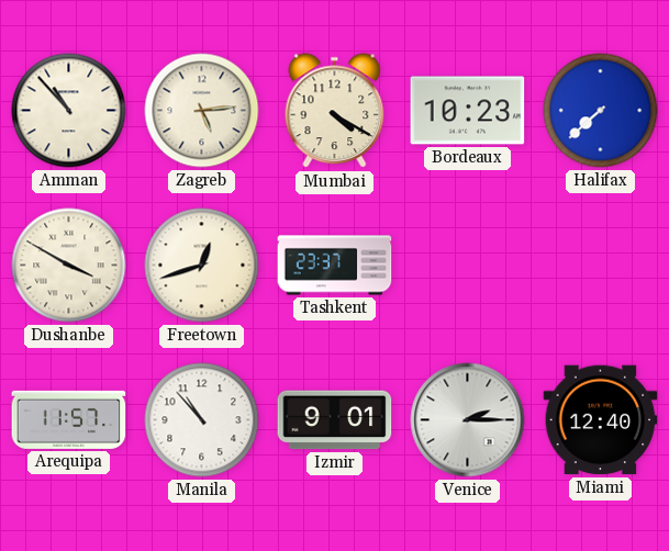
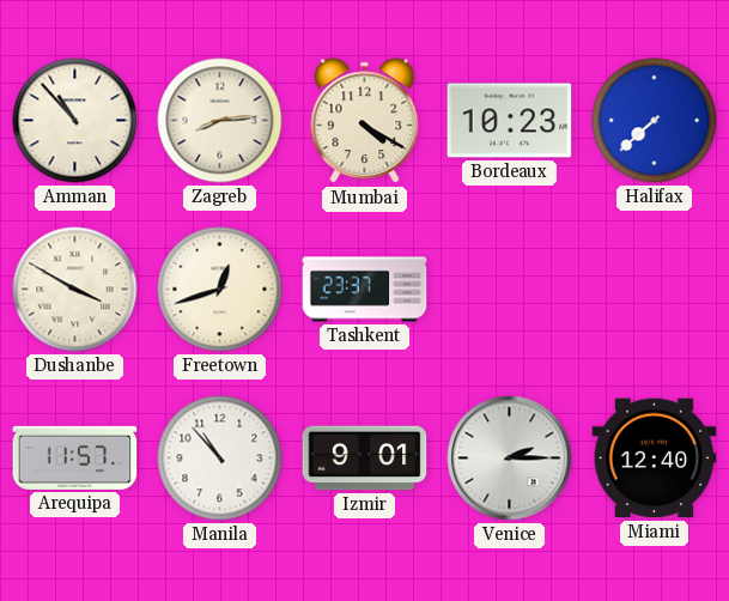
Zagreb: 5:14 -> 8:14 (220, 121)
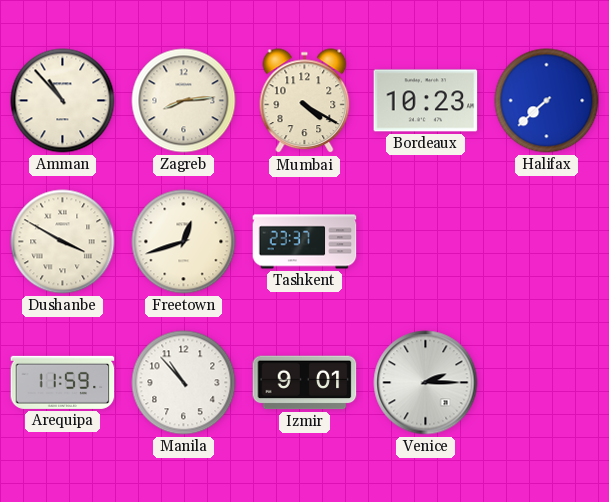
Arequipa: 11:57 -> 11:59 (63, 382)
Miami: 12:40 -> none (655, 459)
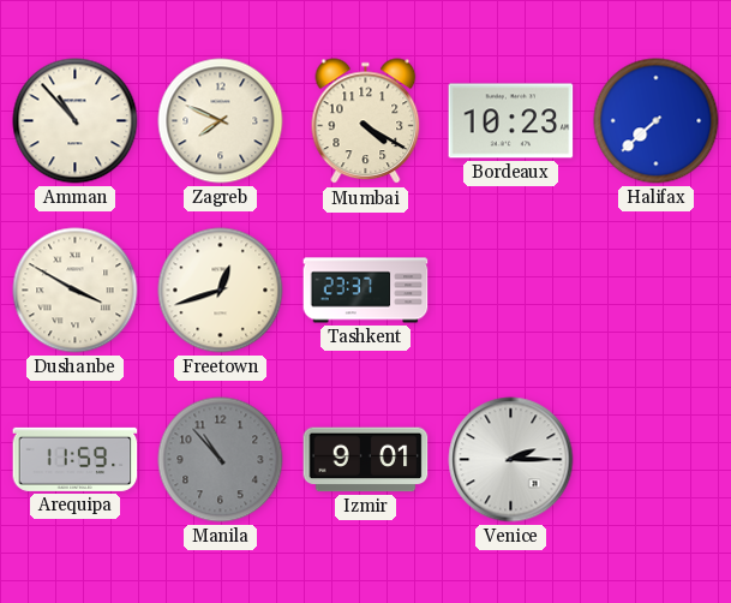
Zagreb: 8:14 -> 7:49 (221, 121)
Manila dial: white -> grey (221, 460)
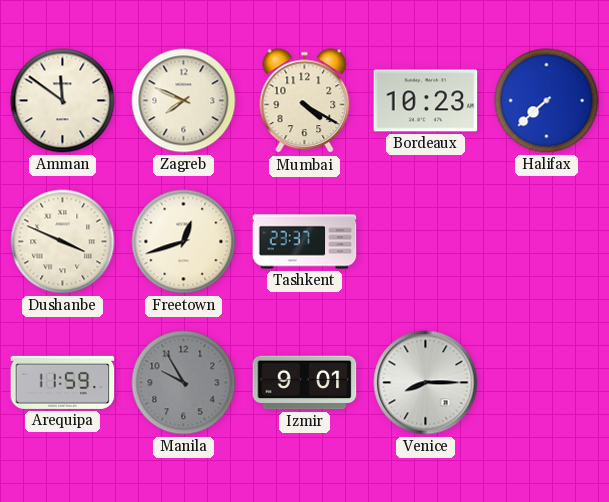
Amman: 10:53 -> 11:51 (63, 101)
Dushanbe: 3:50 -> 3:49 (63, 242)
Manila: 10:53 -> 9:55 (184, 383)
Venice: 2:15 -> 8:15 (426, 383)
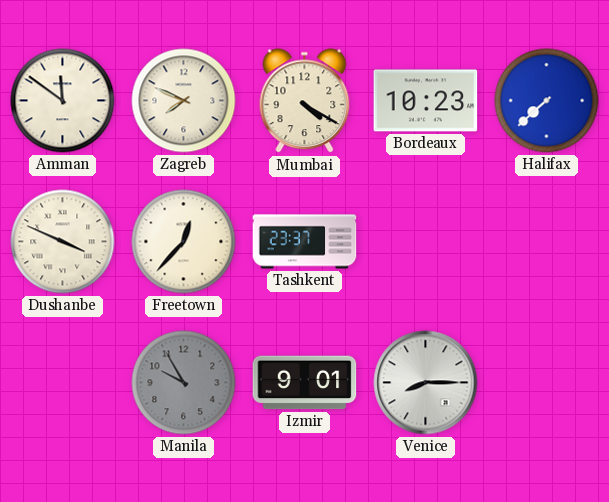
Freetown: 12:42 -> 12:37 (184, 242)
Arequipa: 11:59 -> none (63, 382)
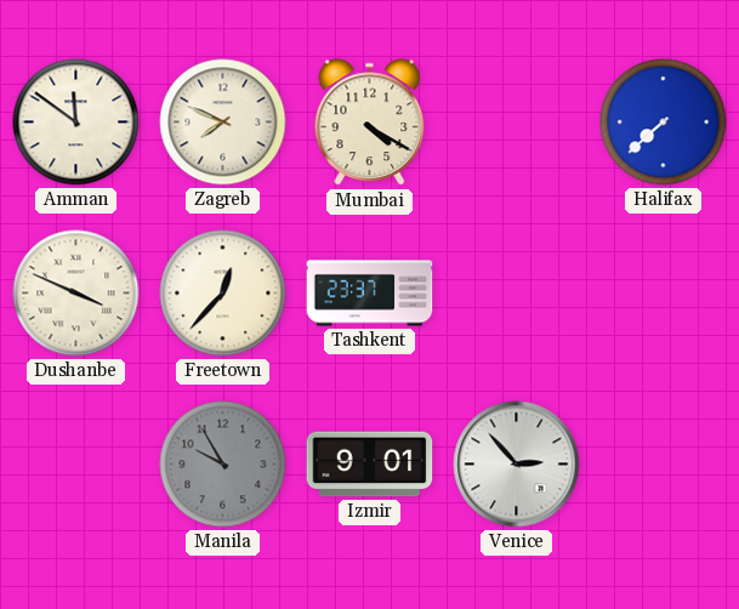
Bordeaux: 10:23 -> none (426, 101)
Venice: 8:15 -> 2:53 (517, 465)
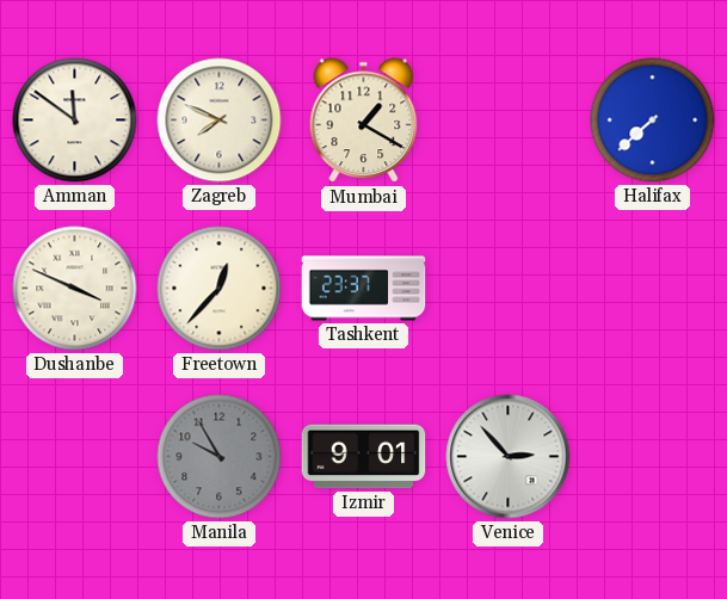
Mumbai: 4:20 -> 1:20 (364, 121)
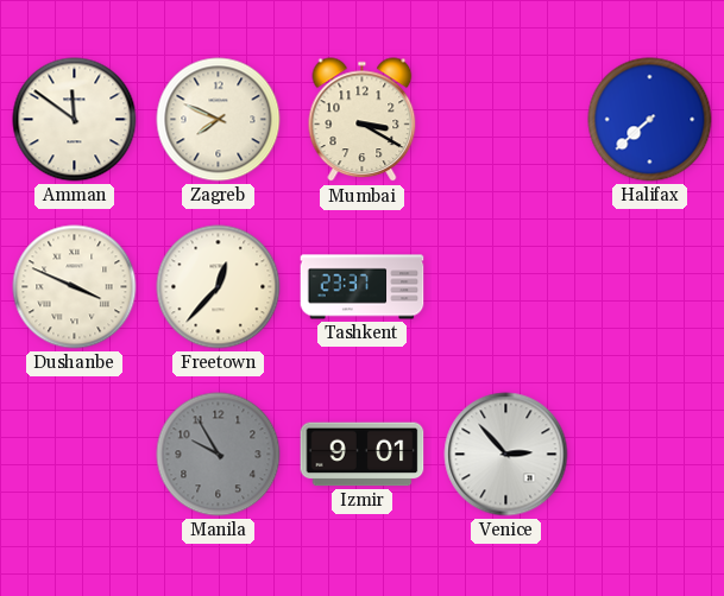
Mumbai: 1:20 -> 3:20 (363, 120)
